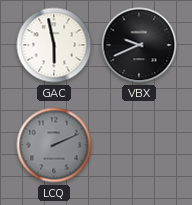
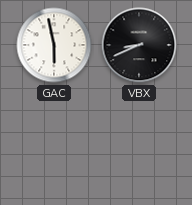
VBX: 9:41 -> 8:41 (139, 45)
LCQ: 2:11 -> none (54, 145)
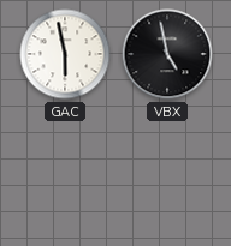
VBX: 8:41 -> 4:58 (167, 54)
